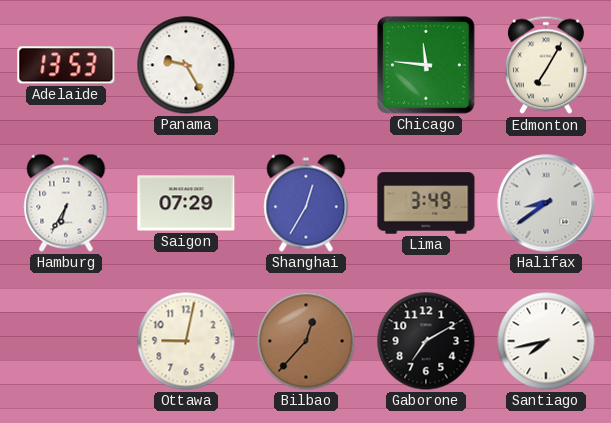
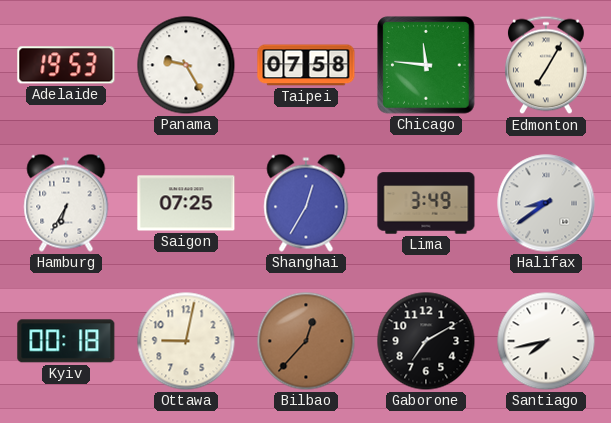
Adelaide: 13:53 -> 19:53 (66, 65)
Taipei: none -> 07:58 (306, 65)
Saigon: 07:29 -> 07:25 (186, 203)
Kyiv: none -> 00:18 (66, 341)
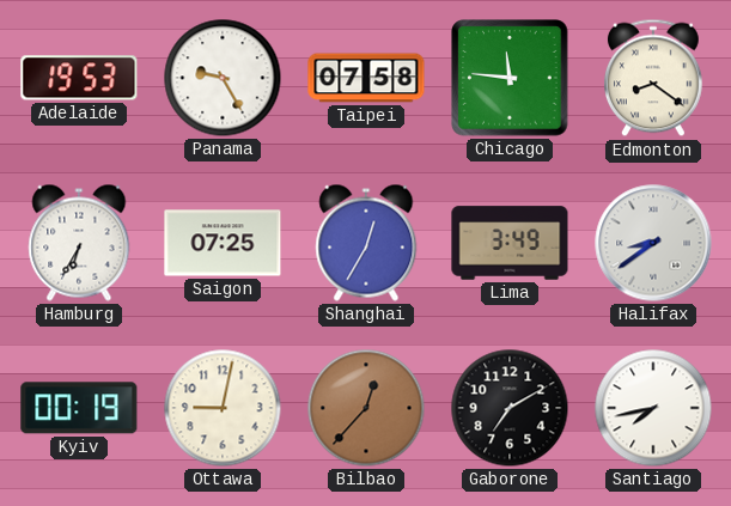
Edmonton: 7:05 -> 8:21 (654, 78)
Kyiv: 00:18 -> 00:19 (79, 408)
